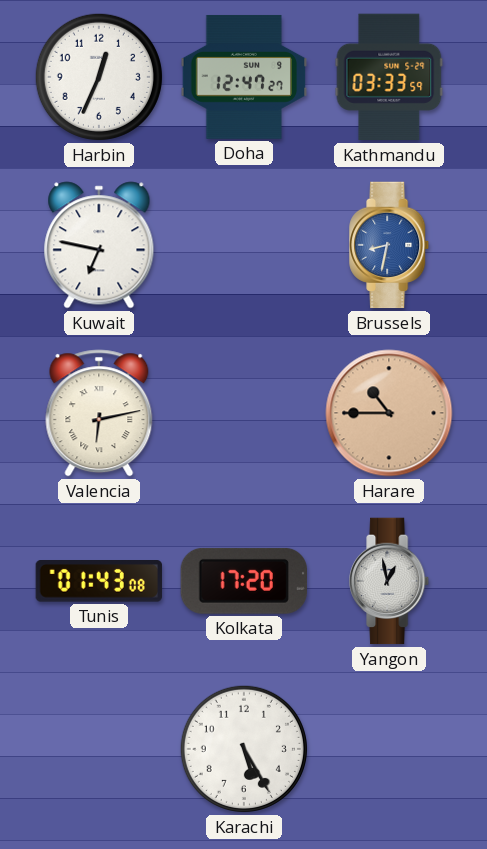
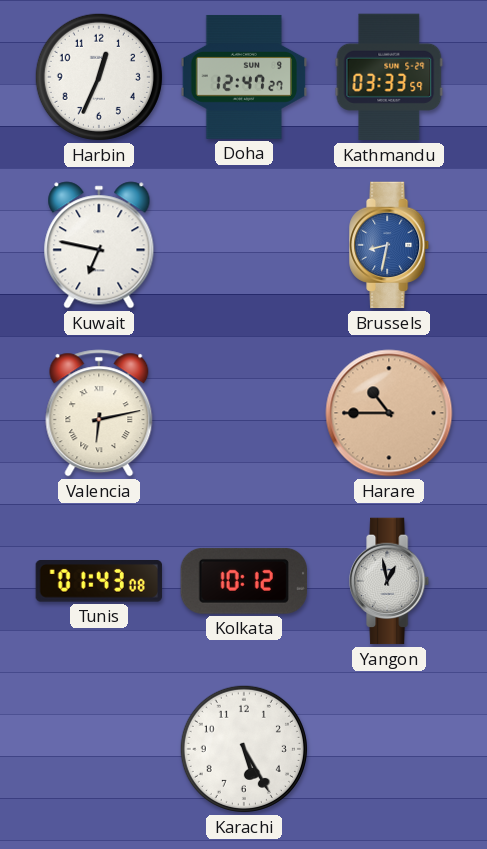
Kolkata: 17:20 -> 10:12 (244, 581)
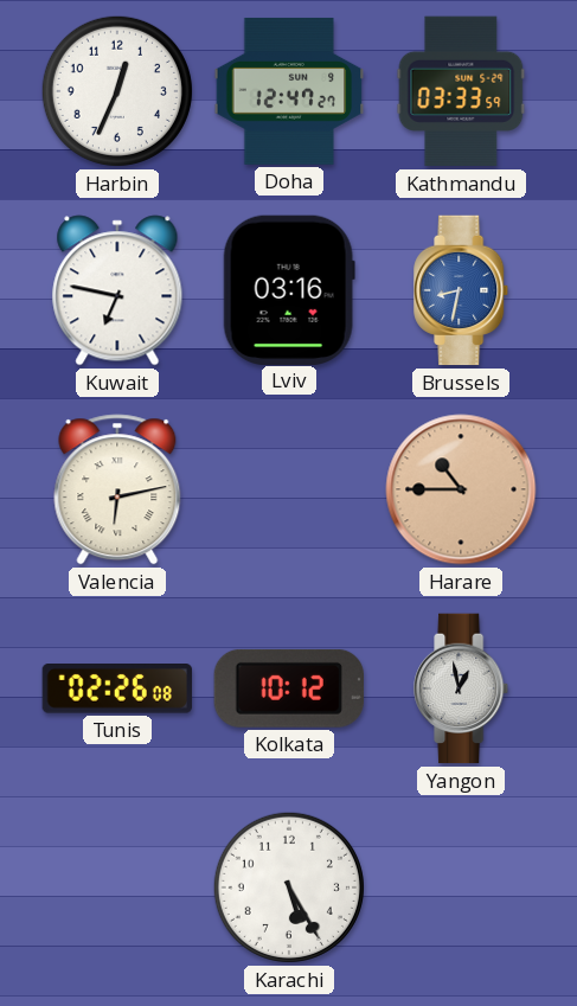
Lviv: none -> 03:16 (289, 289)
Tunis: 01:43 -> 02:26 (116, 690)
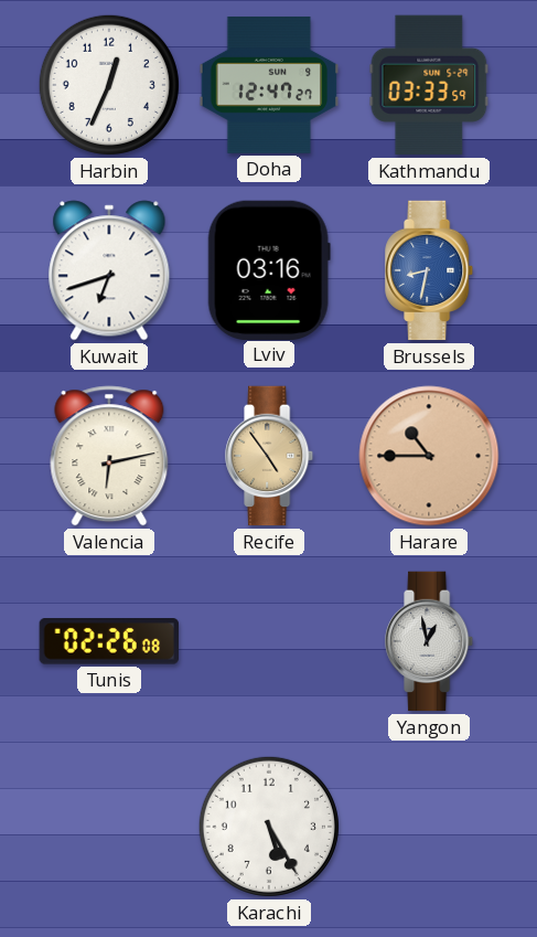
Kuwait: 6:47 -> 6:42 (109, 270)
Recife: none -> 4:54 (270, 456)
Kolkata: 10:12 -> none (289, 688)
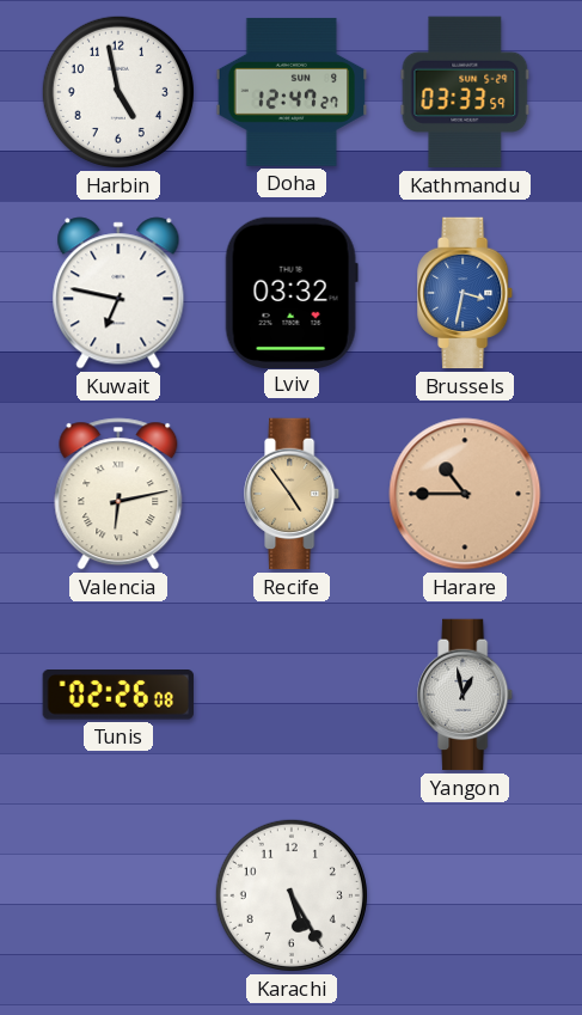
Harbin: 12:34 -> 4:58 (118, 92)
Kuwait: 6:42 -> 6:47 (118, 293)
Lviv: 03:16 -> 03:32 (292, 292)
Brussels: 8:32 -> 3:32 (466, 293)
